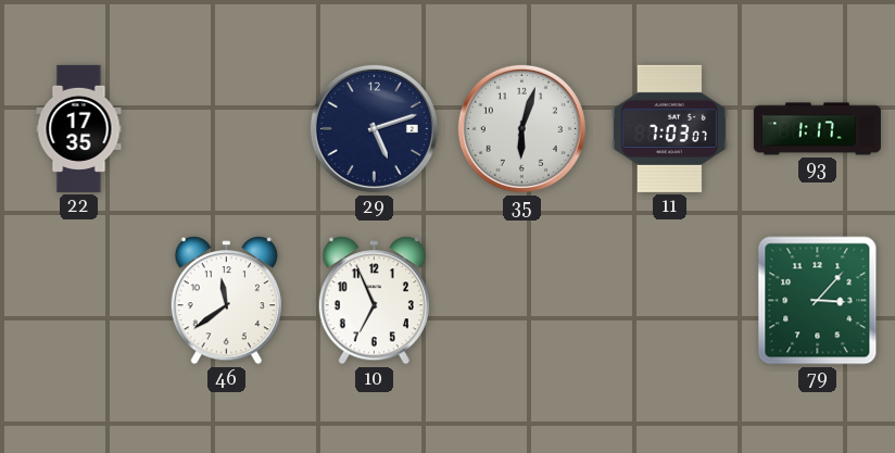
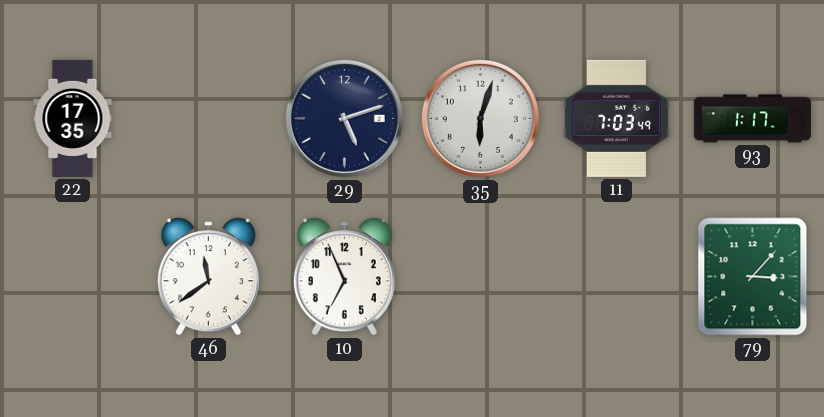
11: 7:03:07 -> 7:03:49 (616, 118)
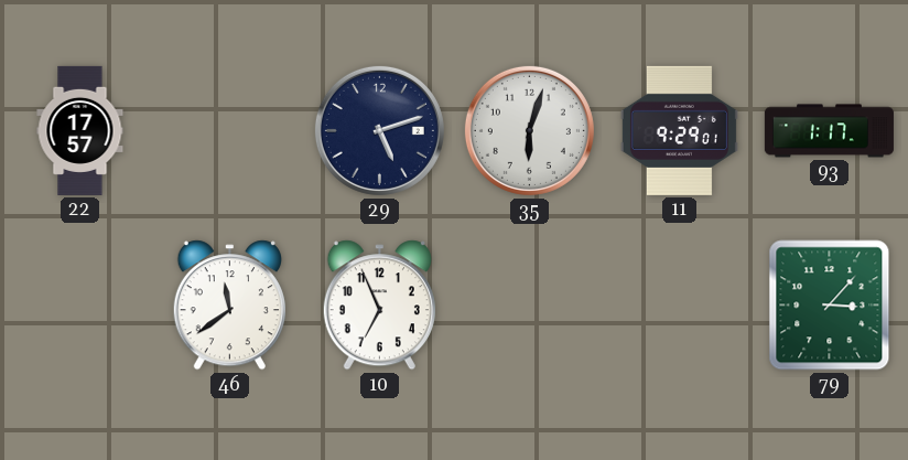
22: 17:35 -> 17:57 (80, 130)
11: 7:03 -> 9:29 (679, 130)
